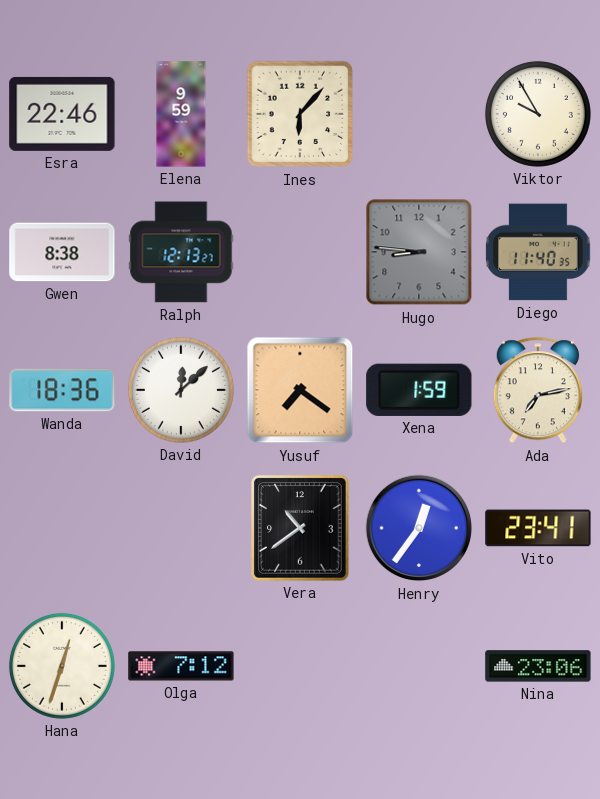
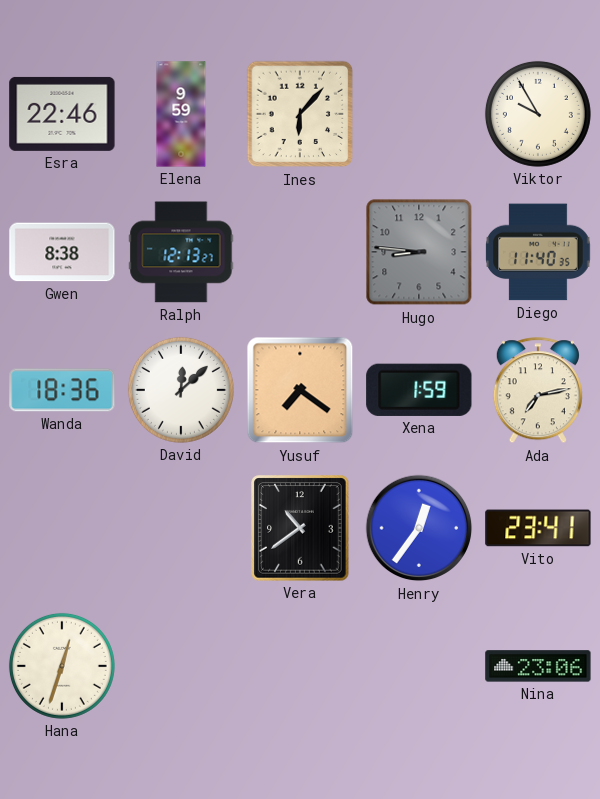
Olga: 7:12 -> none (181, 666)
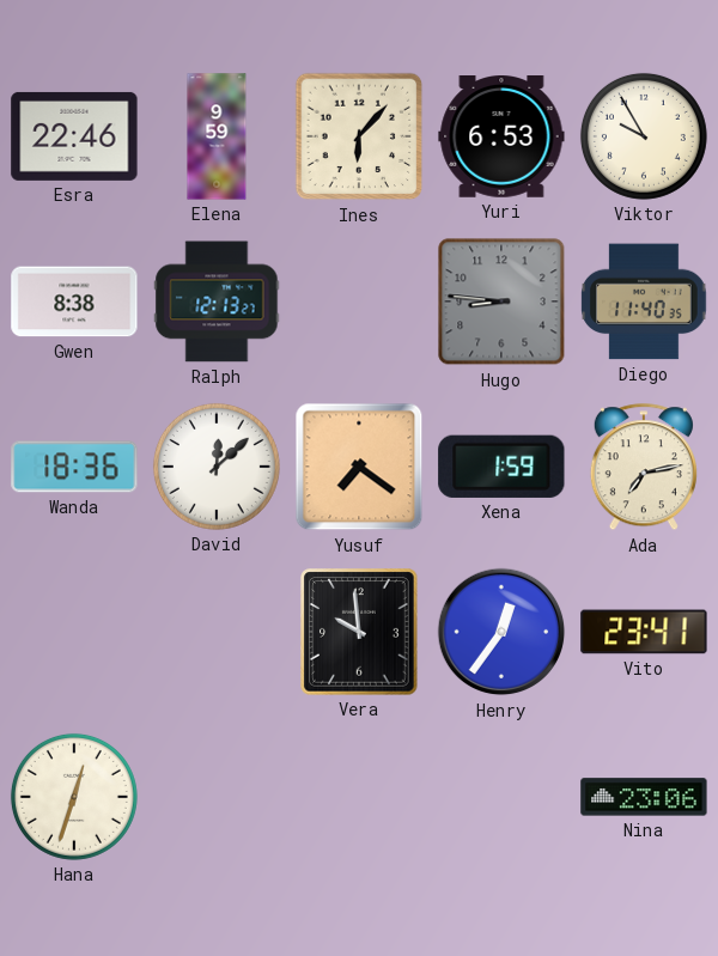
Yuri: none -> 6:53 (501, 138)
Vera: 10:39 -> 9:59 (359, 632)
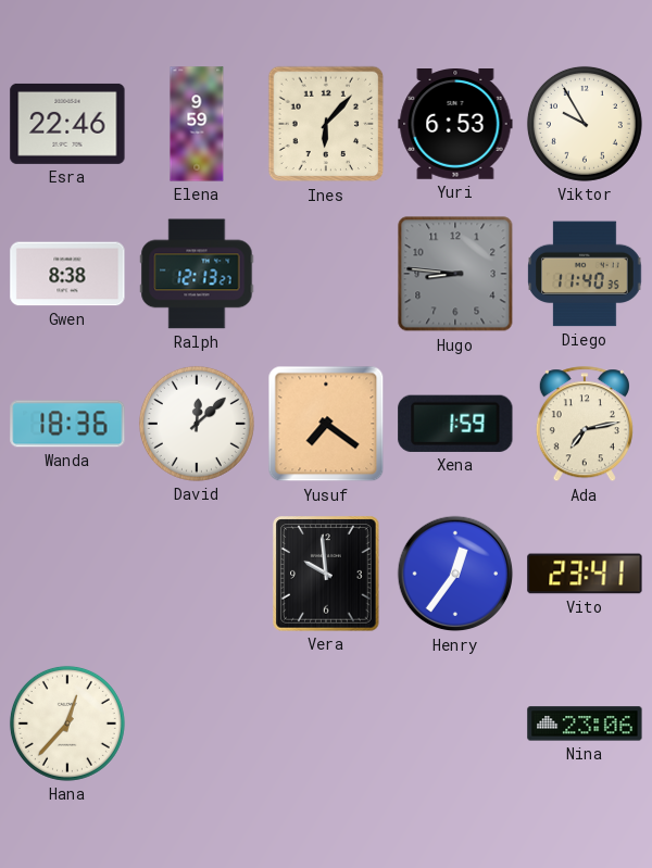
Hana: 12:33 -> 12:37 (67, 724)
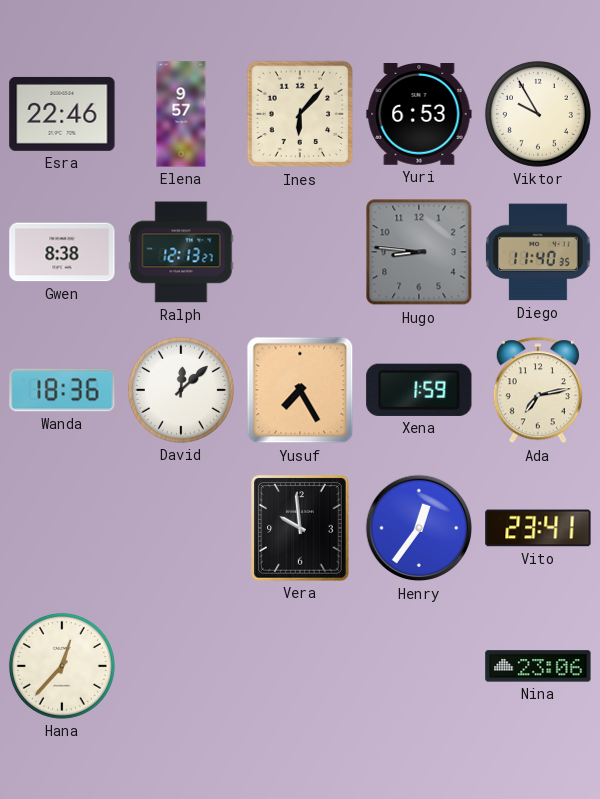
Elena: 9:59 -> 9:57 (181, 114)
Yusuf: 7:21 -> 7:25 (300, 390)
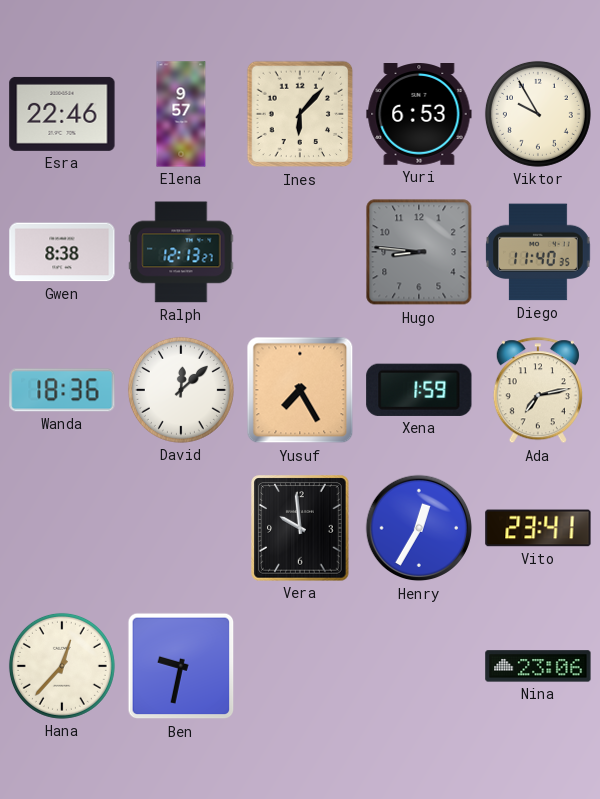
Henry: 12:36 -> 12:35 (419, 528)
Ben: none -> 9:32 (181, 666)
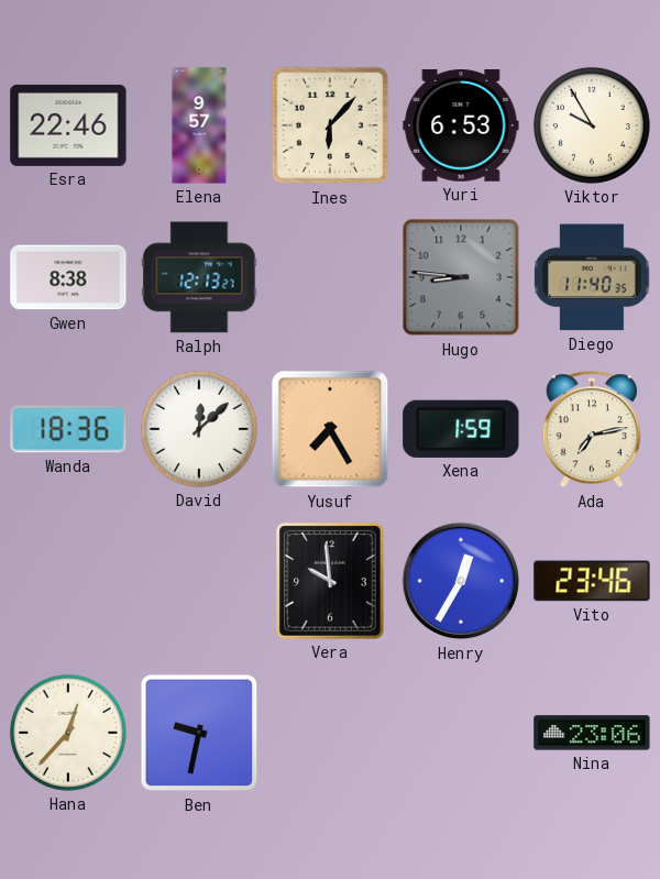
Vito: 23:41 -> 23:46 (592, 581)
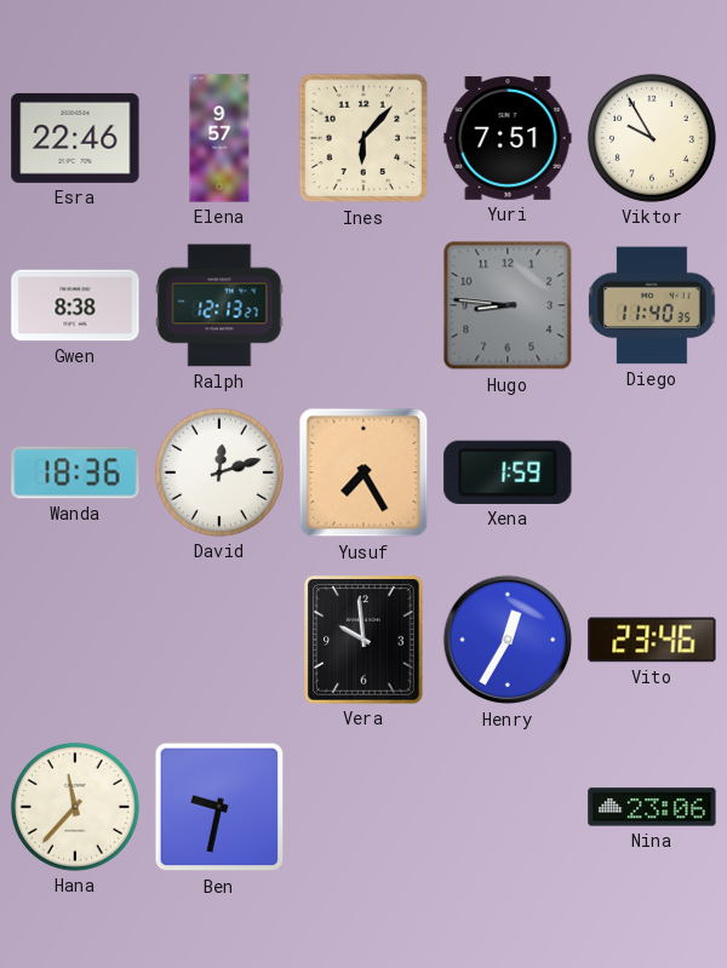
Yuri: 6:53 -> 7:51 (508, 139)
David: 12:08 -> 12:12 (219, 472)
Ada: 7:13 -> none (592, 430)
Hana: 12:37 -> 11:37 (75, 807)
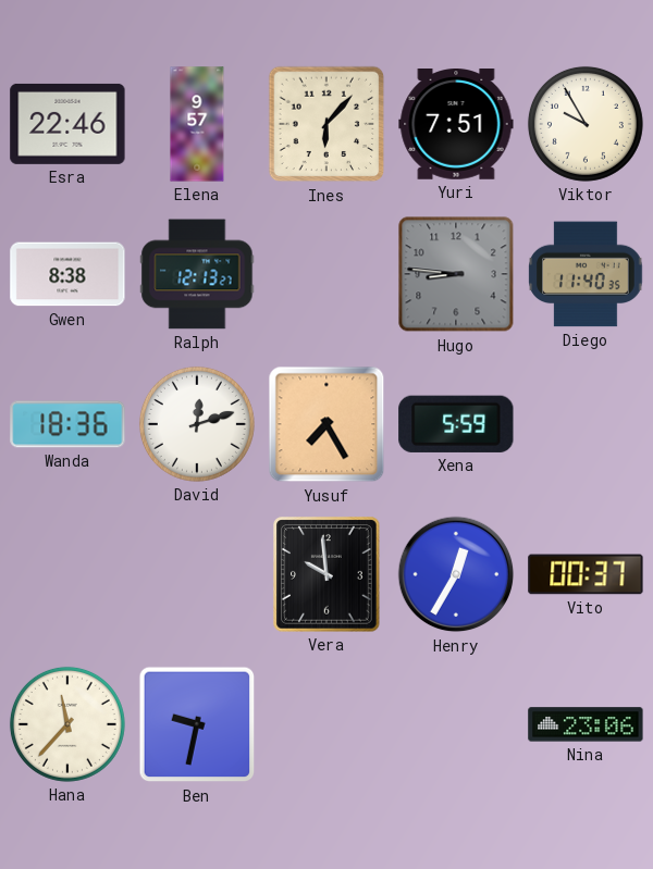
Xena: 1:59 -> 5:59 (456, 424)
Vito: 23:46 -> 00:37 (586, 574)
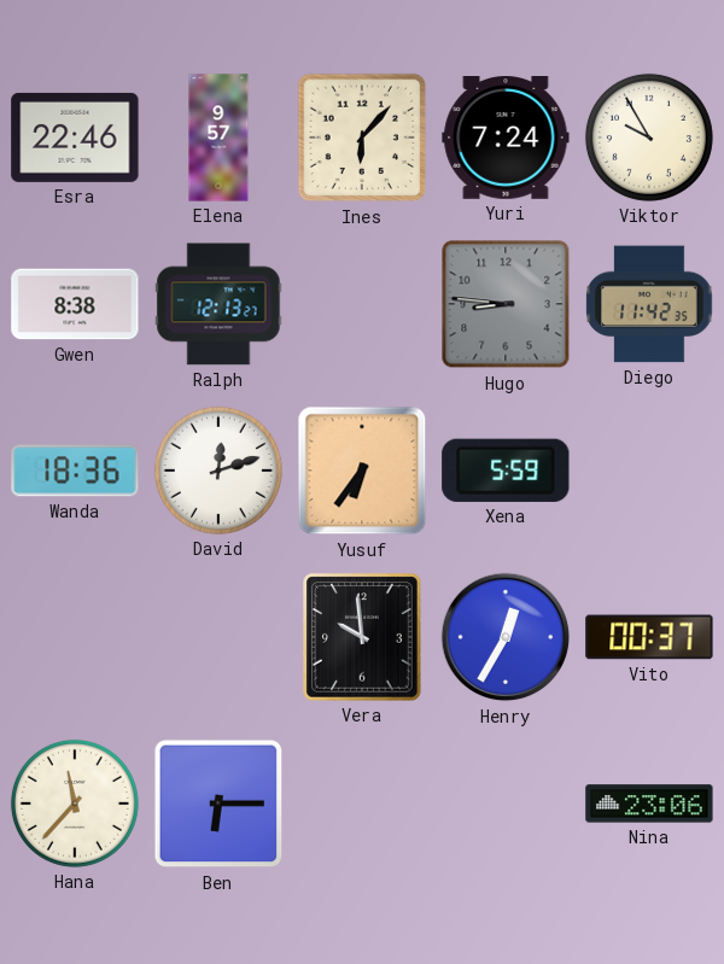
Yuri: 7:51 -> 7:24 (506, 139)
Diego: 11:40 -> 11:42 (649, 304)
Yusuf: 7:25 -> 6:36 (362, 471)
Ben: 9:32 -> 6:15 (218, 804)
